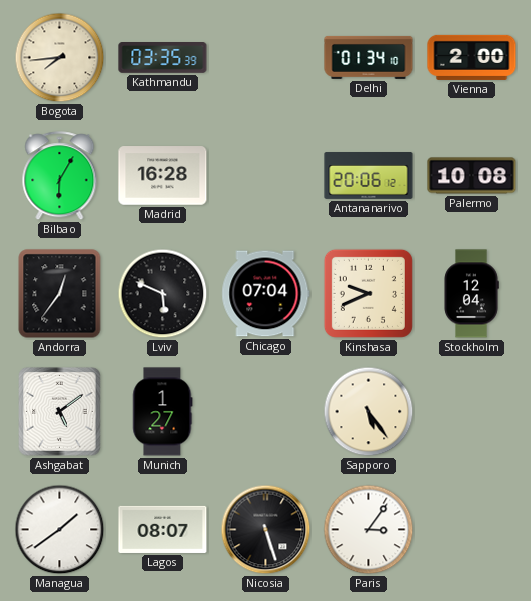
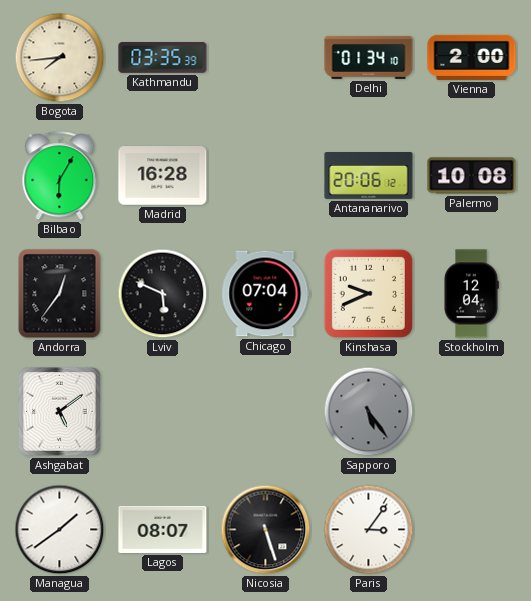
Munich: 1:27 -> none (163, 412)
Sapporo dial: cream -> grey (369, 412)
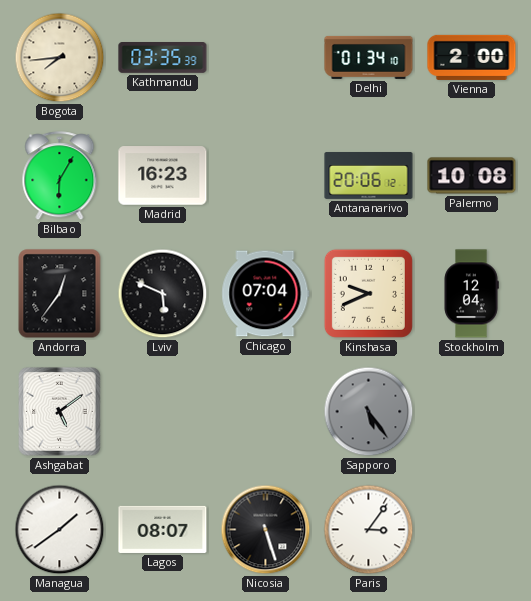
Madrid: 16:28 -> 16:23 (163, 176)
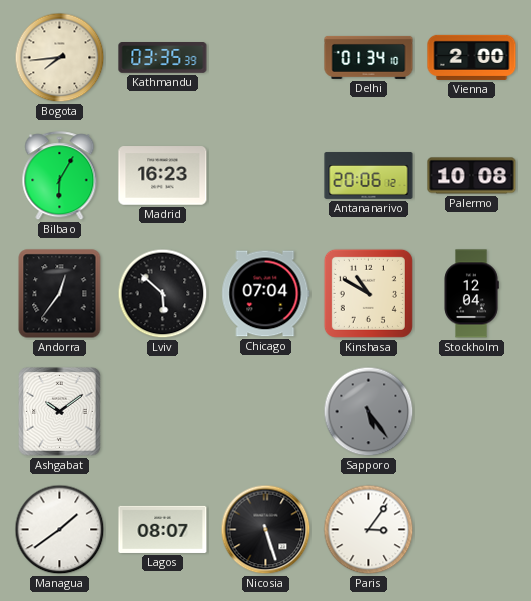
Lviv: 5:49 -> 5:52 (163, 294)
Kinshasa: 9:41 -> 10:50 (368, 293)
Ashgabat: 5:09 -> 10:09 (60, 412)
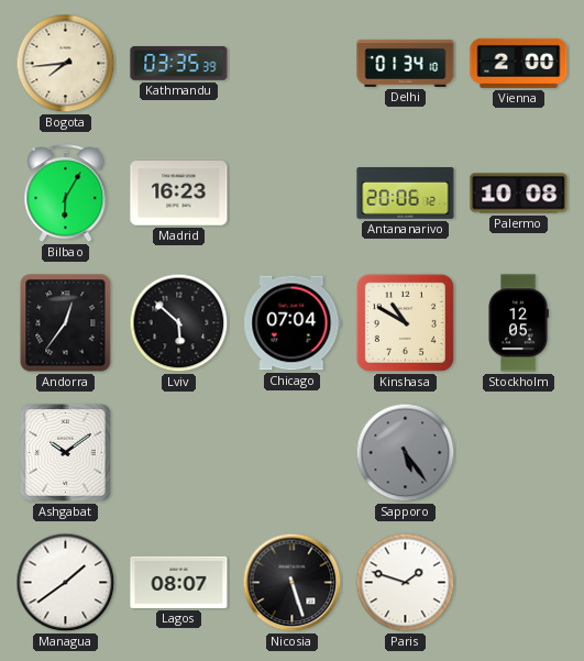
Stockholm: 12:04 -> 12:05 (518, 323)
Paris: 3:06 -> 1:48 (406, 583)
